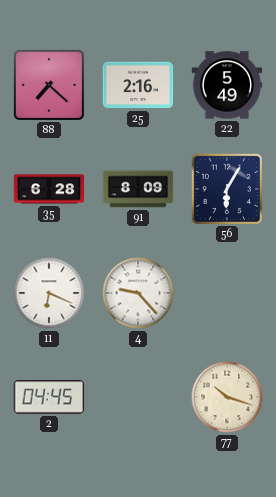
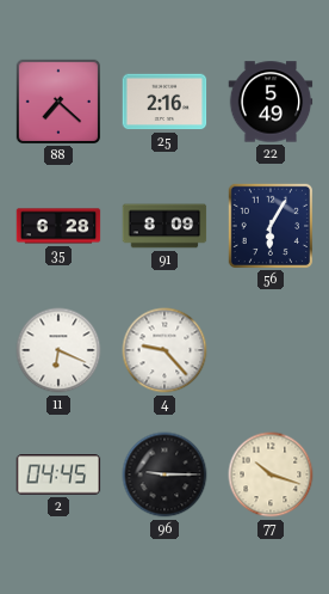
96: none -> 9:15 (164, 474)
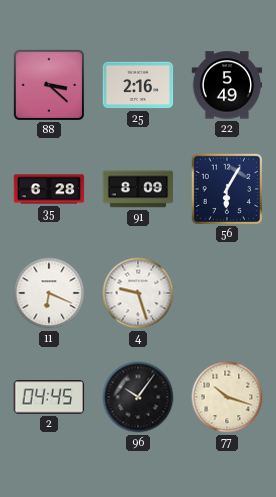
88: 7:22 -> 3:22 (48, 84)
4: 9:23 -> 9:27 (138, 293)
96: 9:15 -> 10:06 (138, 397)
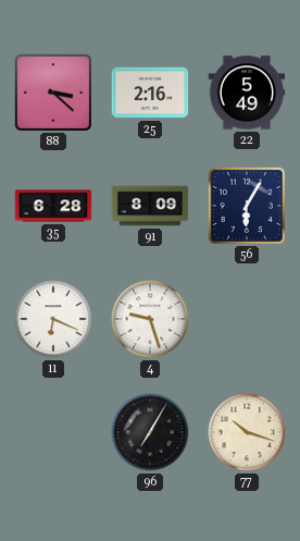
2: 04:45 -> none (49, 397)
96: 10:06 -> 7:05 (150, 432)
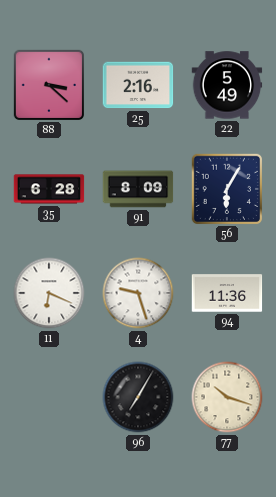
94: none -> 11:36 (227, 293)
